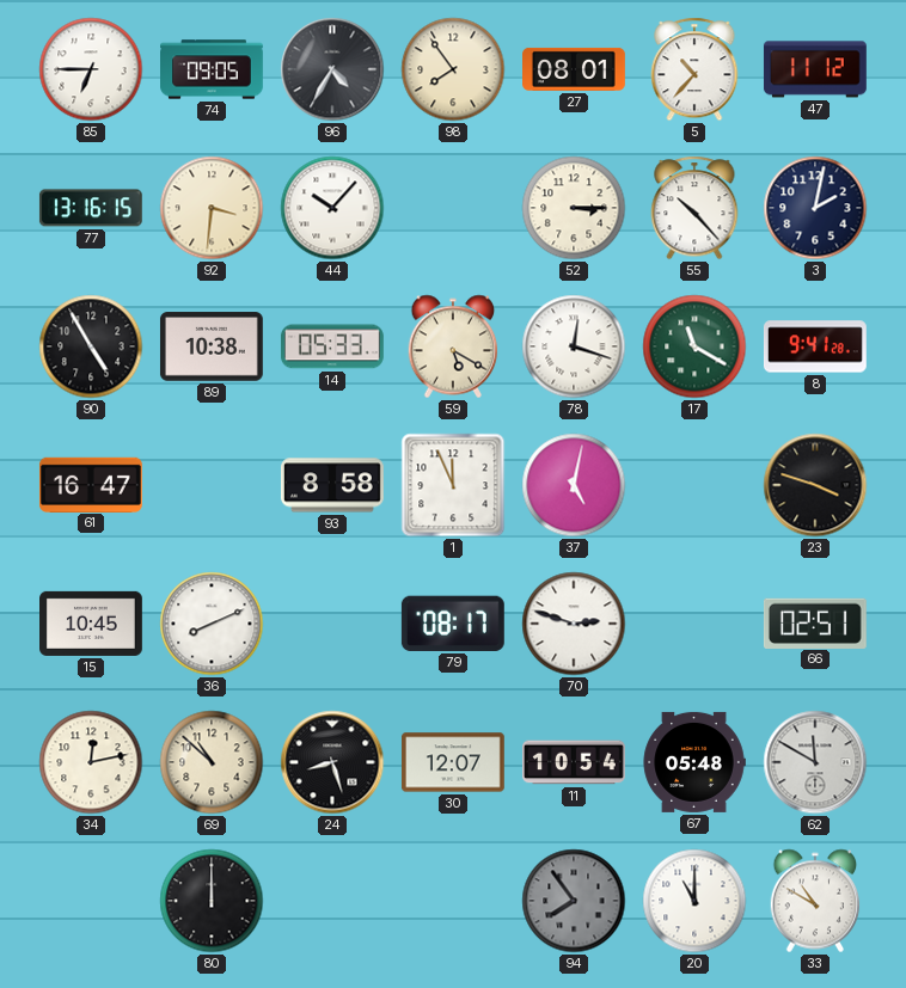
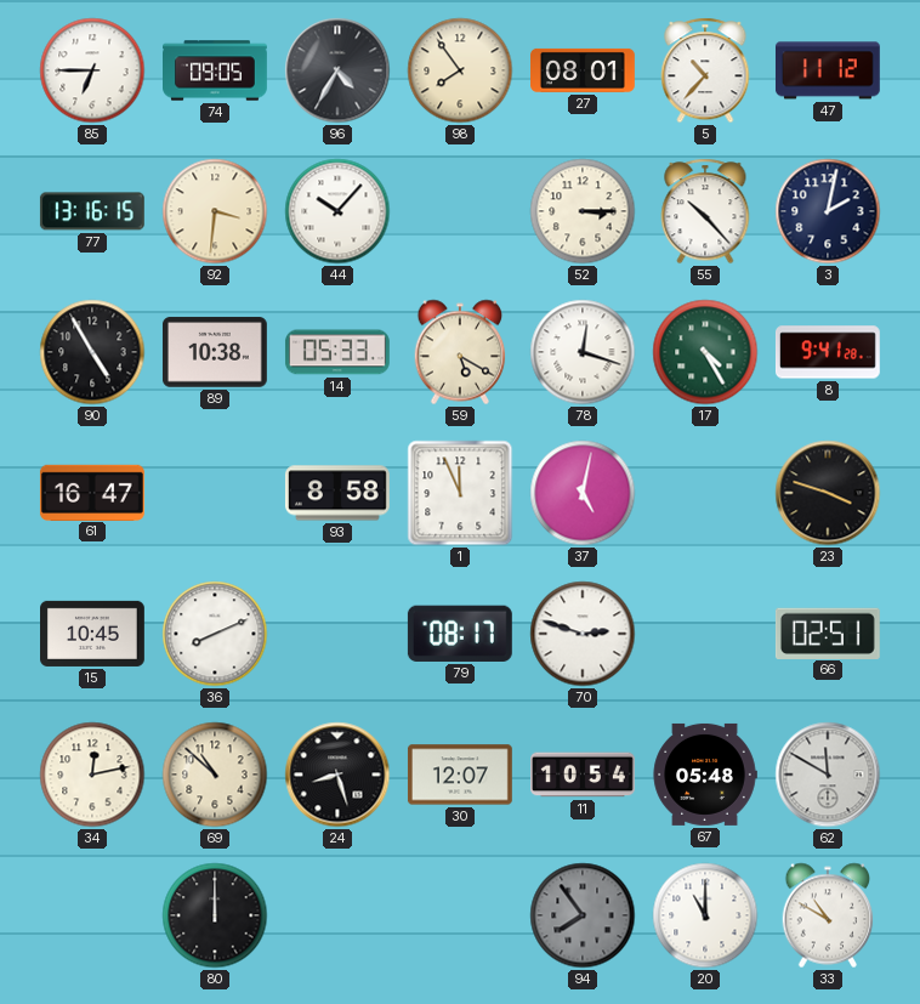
17: 11:20 -> 4:25 (705, 352)
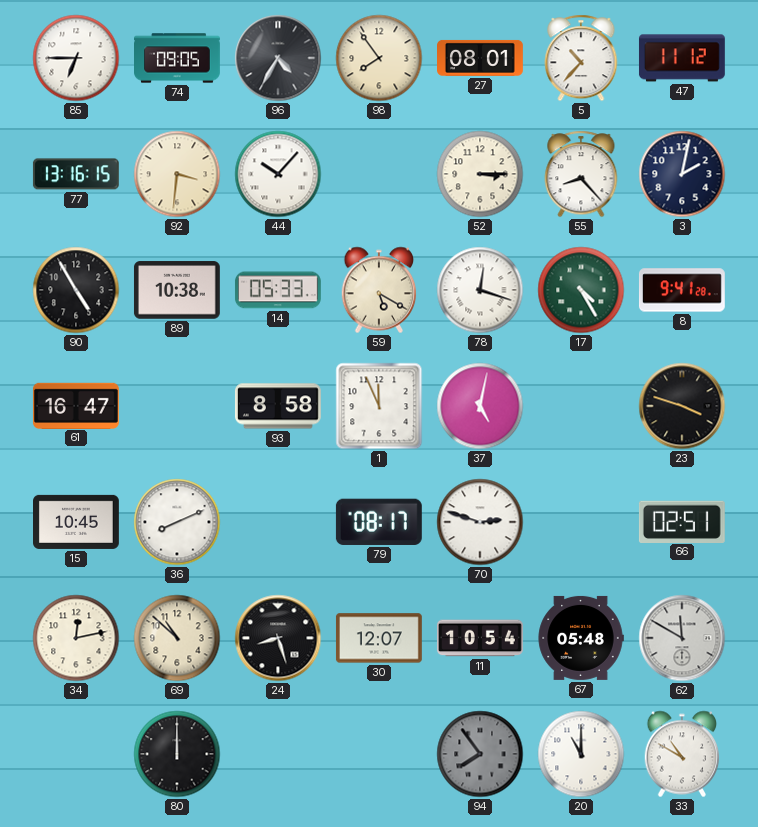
55: 10:23 -> 8:23 (581, 174)
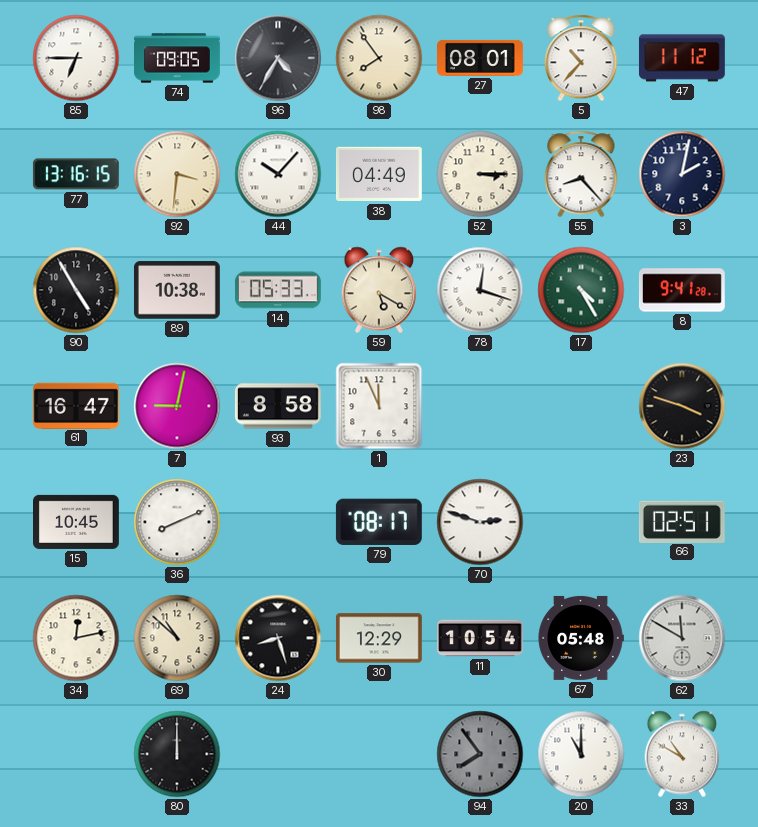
38: none -> 04:49 (379, 174)
7: none -> 9:02 (177, 406)
37: 5:02 -> none (480, 406)
30: 12:07 -> 12:29 (379, 638)
